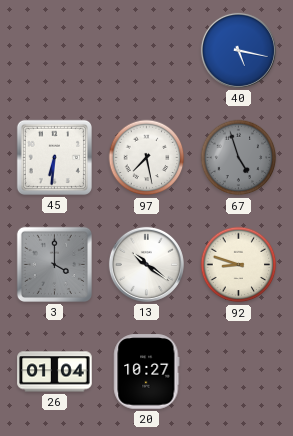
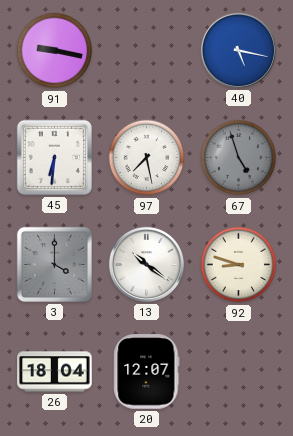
91: none -> 9:17 (55, 51)
26: 01:04 -> 18:04 (55, 372)
20: 10:27 -> 12:07 (147, 372)
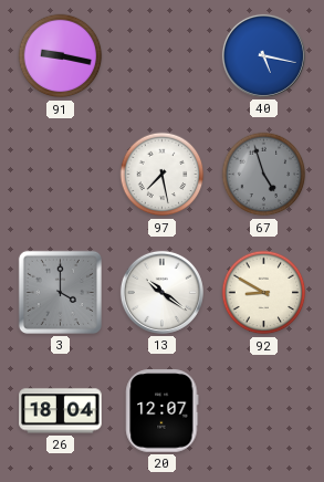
45: 6:31 -> none (54, 157)
92: 8:48 -> 8:50 (264, 293)
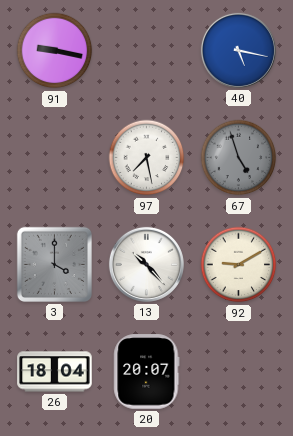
13: 10:21 -> 10:23 (146, 264)
92: 8:50 -> 9:10 (239, 265)
20: 12:07 -> 20:07 (147, 372)
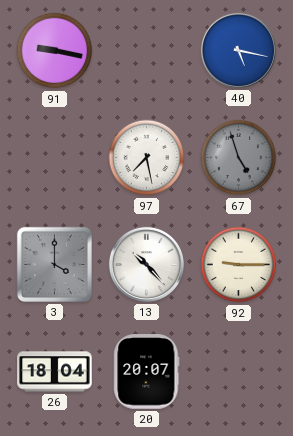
92: 9:10 -> 9:15 (239, 265)
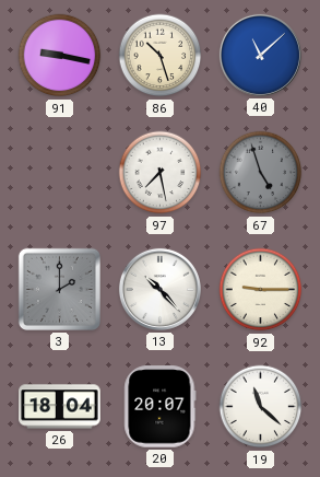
86: none -> 10:27 (161, 56)
40: 5:17 -> 11:08 (260, 55)
3: 4:00 -> 2:00 (59, 289)
19: none -> 11:22 (261, 407)
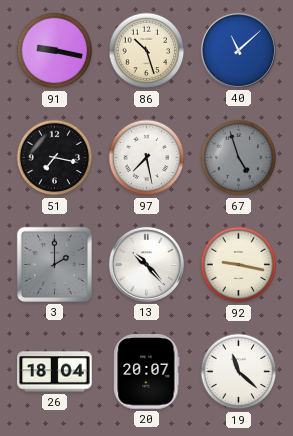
51: none -> 7:17 (55, 158)
92: 9:15 -> 9:17 (239, 265)
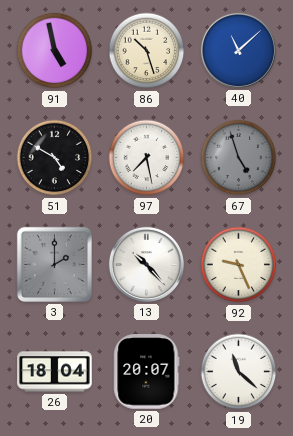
91: 9:17 -> 4:58 (55, 51)
51: 7:17 -> 4:50 (55, 158)
92: 9:17 -> 9:26 (239, 265)
